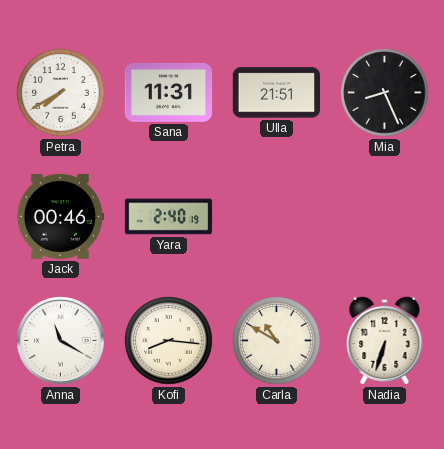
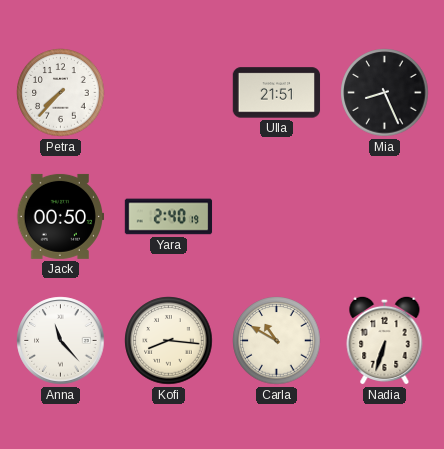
Petra: 7:40 -> 7:37 (61, 93)
Sana: 11:31 -> none (169, 92)
Jack: 00:46 -> 00:50 (60, 216)
Anna: 11:20 -> 11:23 (61, 341)
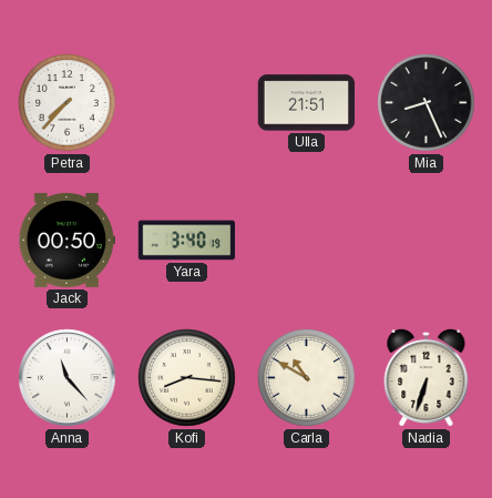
Yara: 2:40 -> 3:40 (187, 241)
